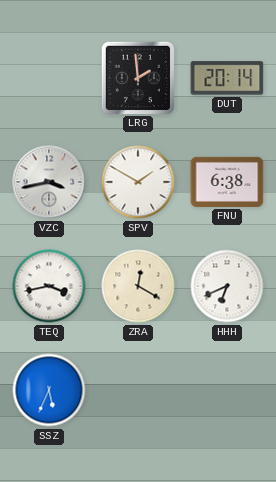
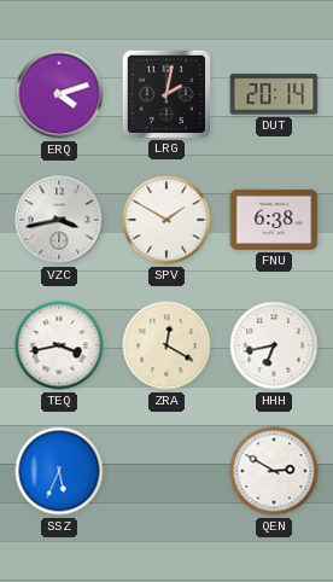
ERQ: none -> 4:12 (59, 94)
LRG: 1:59 -> 2:02 (165, 93)
HHH: 6:41 -> 6:43 (274, 345)
QEN: none -> 2:50 (274, 471)
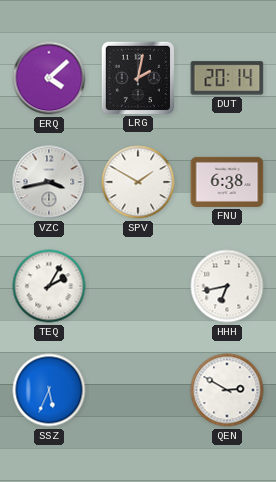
ERQ: 4:12 -> 4:08 (49, 78)
TEQ: 3:43 -> 2:05 (49, 286)
ZRA: 12:20 -> none (166, 345)
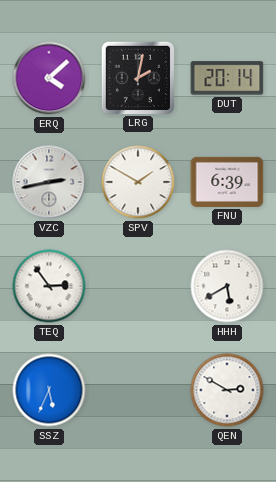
VZC: 3:43 -> 2:43 (49, 182)
FNU: 6:38 -> 6:39 (227, 182)
TEQ: 2:05 -> 2:54 (49, 286)
HHH: 6:43 -> 5:40 (227, 286)
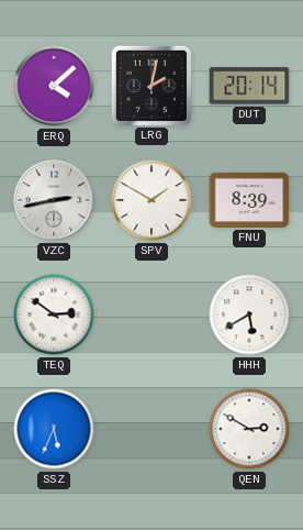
FNU: 6:39 -> 8:39 (249, 200)
TEQ: 2:54 -> 2:51 (54, 314)
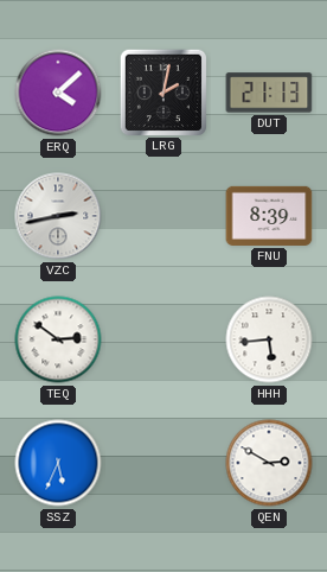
DUT: 20:14 -> 21:13 (269, 93)
SPV: 1:50 -> none (151, 200)
HHH: 5:40 -> 5:44 (269, 339)
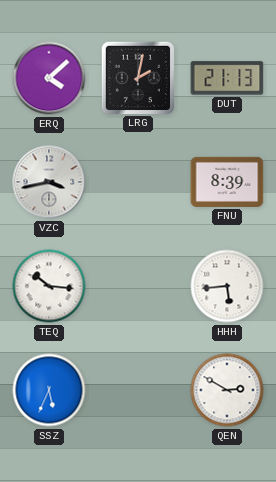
VZC: 2:43 -> 3:43 (49, 182)
TEQ: 2:51 -> 10:16 (49, 286)
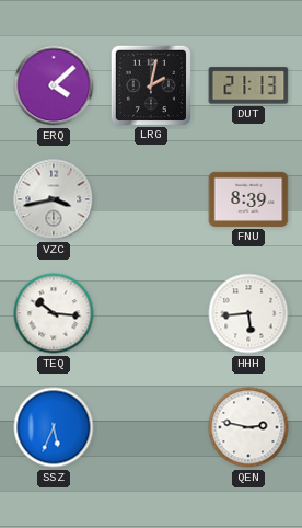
QEN: 2:50 -> 2:47 (248, 427)
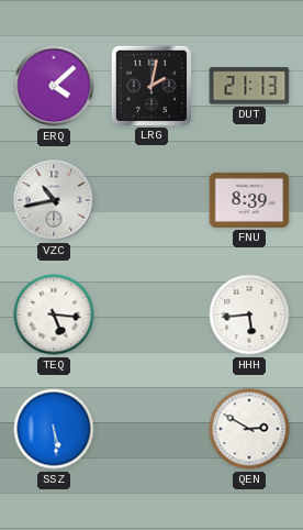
VZC: 3:43 -> 10:43 (54, 200)
TEQ: 10:16 -> 5:16 (54, 314)
SSZ: 5:34 -> 5:29 (54, 429)
QEN: 2:47 -> 2:50 (249, 429)
